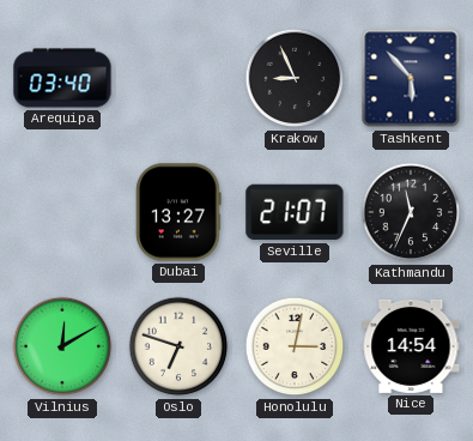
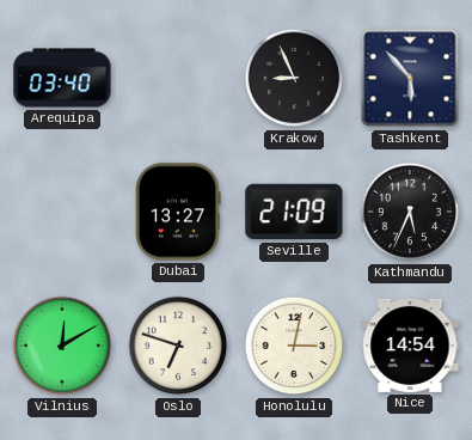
Seville: 21:07 -> 21:09 (294, 212)
Kathmandu: 11:34 -> 5:34 (410, 212)
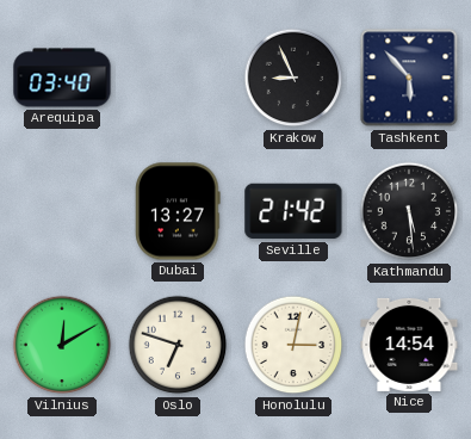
Seville: 21:09 -> 21:42 (293, 211)
Kathmandu: 5:34 -> 5:29 (409, 211)
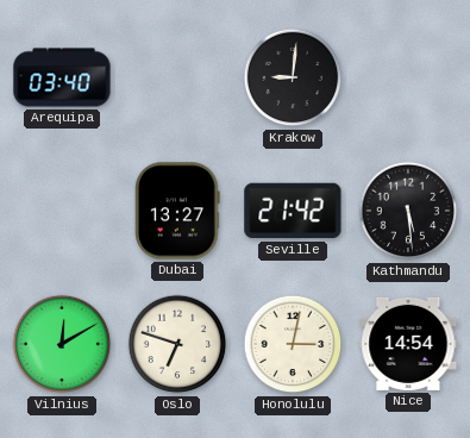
Krakow: 8:56 -> 9:01 (293, 77)
Tashkent: 5:53 -> none (409, 78)
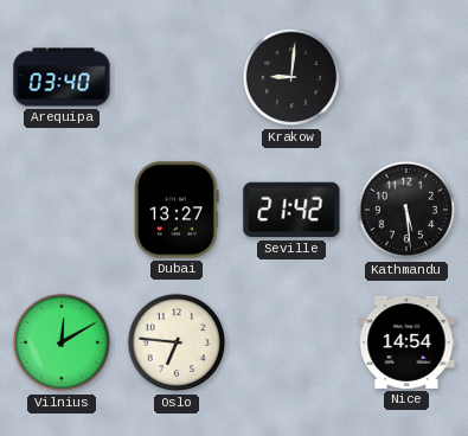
Oslo: 6:48 -> 6:46 (177, 342)
Honolulu: 3:02 -> none (293, 344)
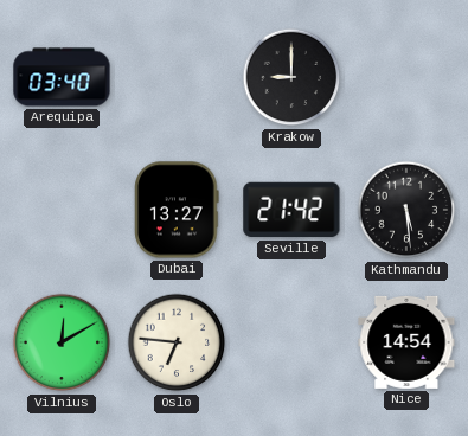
Krakow: 9:01 -> 9:00 (291, 77)
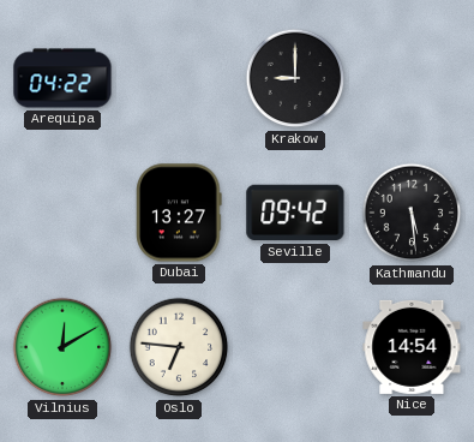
Arequipa: 03:40 -> 04:22 (62, 78)
Seville: 21:42 -> 09:42 (295, 213)
